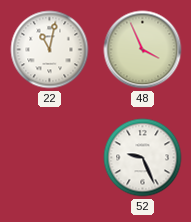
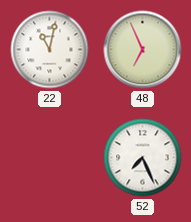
48: 3:56 -> 6:56 (143, 50)
52: 9:26 -> 7:26 (143, 158)
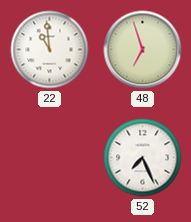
22: 11:02 -> 10:59 (50, 50)
48: 6:56 -> 6:57 (143, 50)
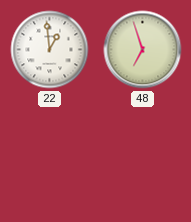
22: 10:59 -> 12:59 (50, 50)
52: 7:26 -> none (143, 158)
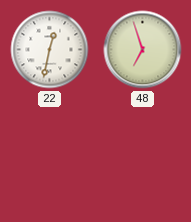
22: 12:59 -> 12:32 (50, 50)
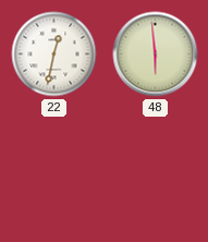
48: 6:57 -> 5:59 (156, 55)
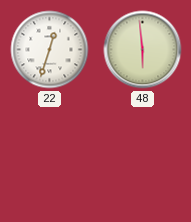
22: 12:32 -> 12:33 (50, 50)
